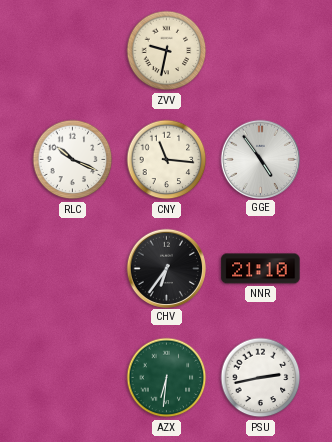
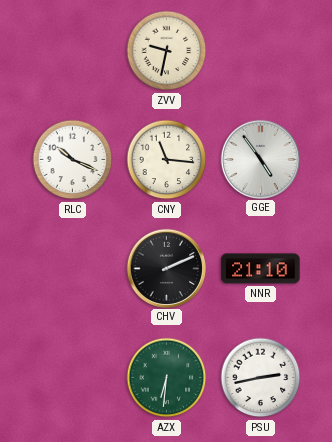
CHV: 6:36 -> 2:11 (166, 268)
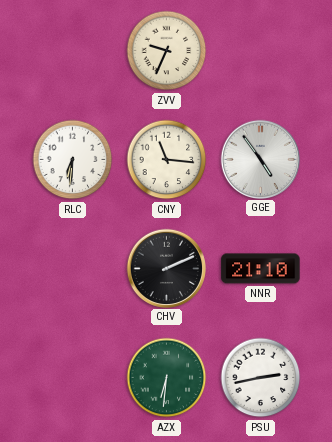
ZVV: 9:32 -> 9:34 (167, 51)
RLC: 10:19 -> 6:31 (73, 160)
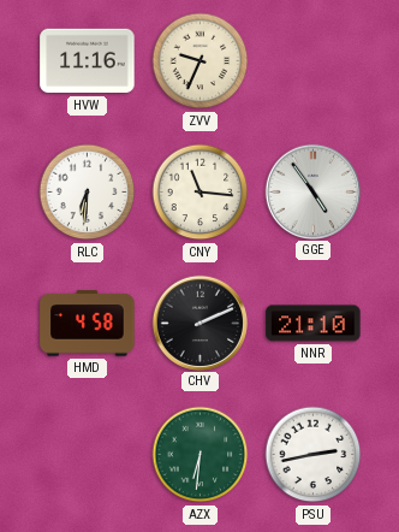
HVW: none -> 11:16 (88, 61)
HMD: none -> 4:58 (88, 324)
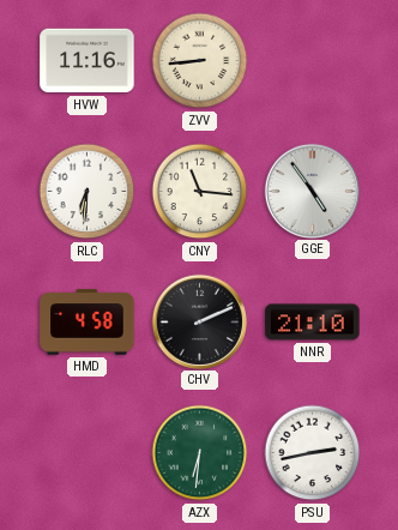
ZVV: 9:34 -> 8:44 (200, 61)
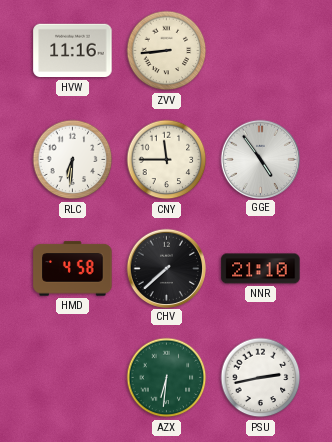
CNY: 11:16 -> 11:45 (167, 160)
CHV: 2:11 -> 7:38 (166, 268)
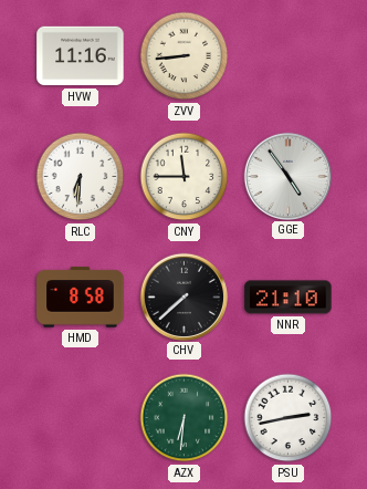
HMD: 4:58 -> 8:58 (81, 298)
